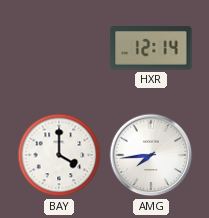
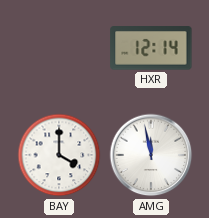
AMG: 7:44 -> 11:58 (151, 155)
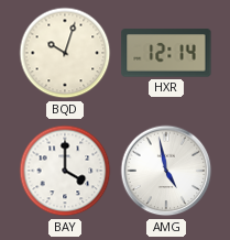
BQD: none -> 10:03 (65, 53)
AMG: 11:58 -> 4:58 (166, 171)
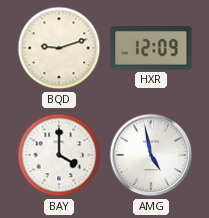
BQD: 10:03 -> 9:12 (59, 48)
HXR: 12:14 -> 12:09 (151, 48)
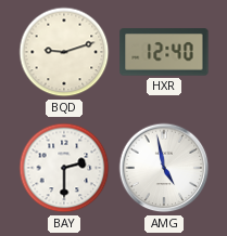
HXR: 12:09 -> 12:40 (164, 52)
BAY: 4:00 -> 2:30 (64, 168)
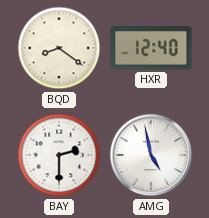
BQD: 9:12 -> 8:21 (59, 48)
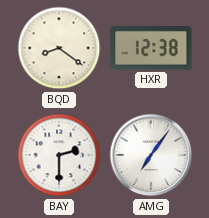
HXR: 12:40 -> 12:38 (151, 48)
AMG: 4:58 -> 7:06 (151, 155)
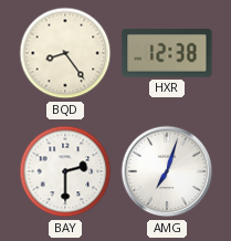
BQD: 8:21 -> 8:24 (65, 53)
AMG: 7:06 -> 7:03 (167, 171)
